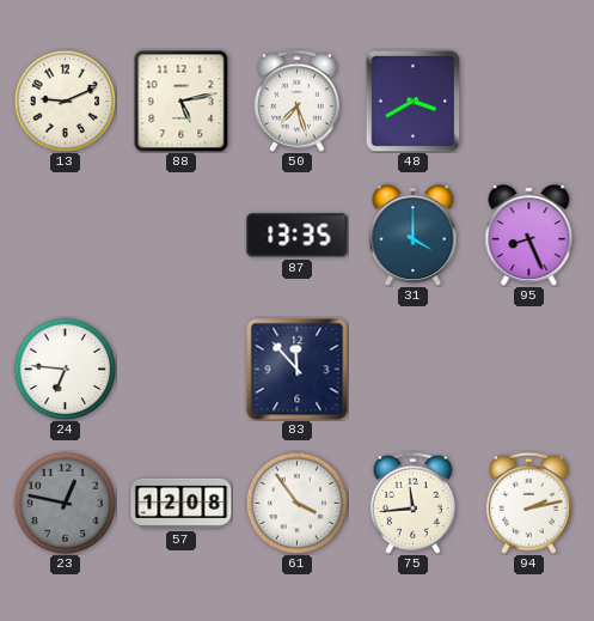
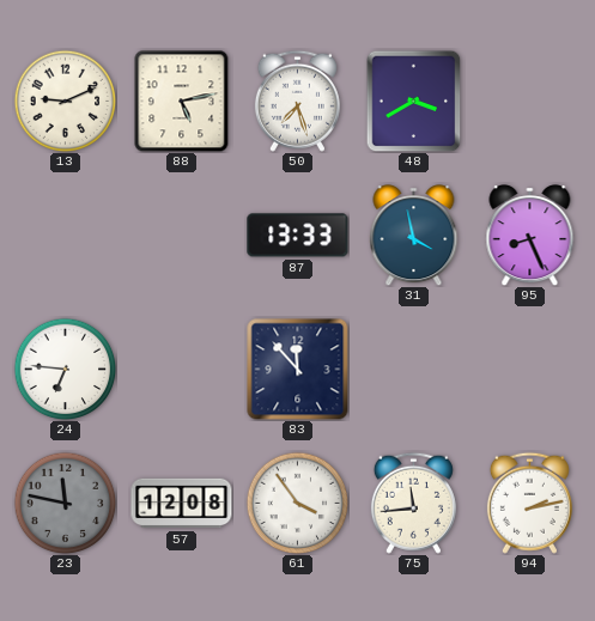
87: 13:35 -> 13:33 (298, 236)
31: 4:00 -> 3:58 (414, 236)
23: 12:47 -> 11:47 (65, 503)
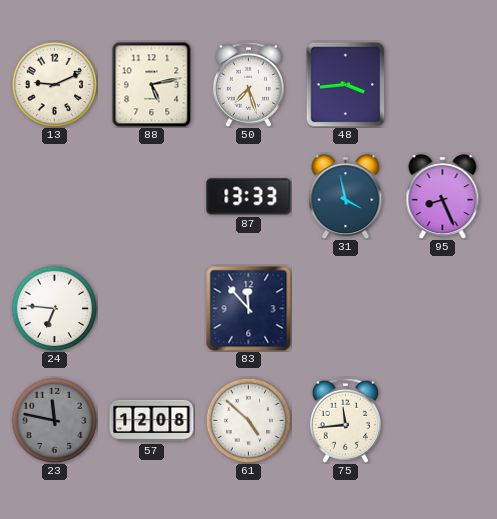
48: 3:40 -> 3:44 (346, 84)
61: 3:54 -> 4:52 (248, 420)
94: 2:13 -> none (529, 503)
